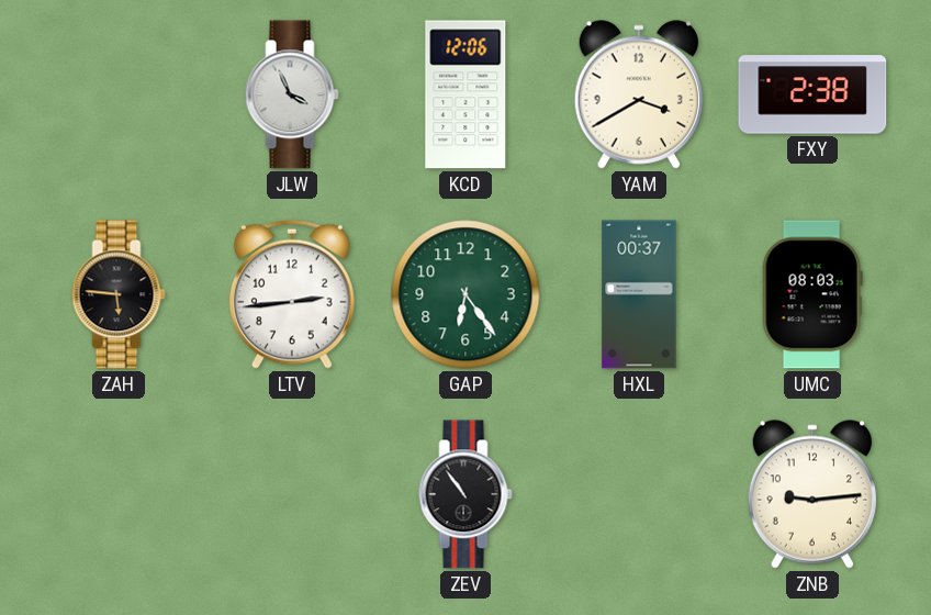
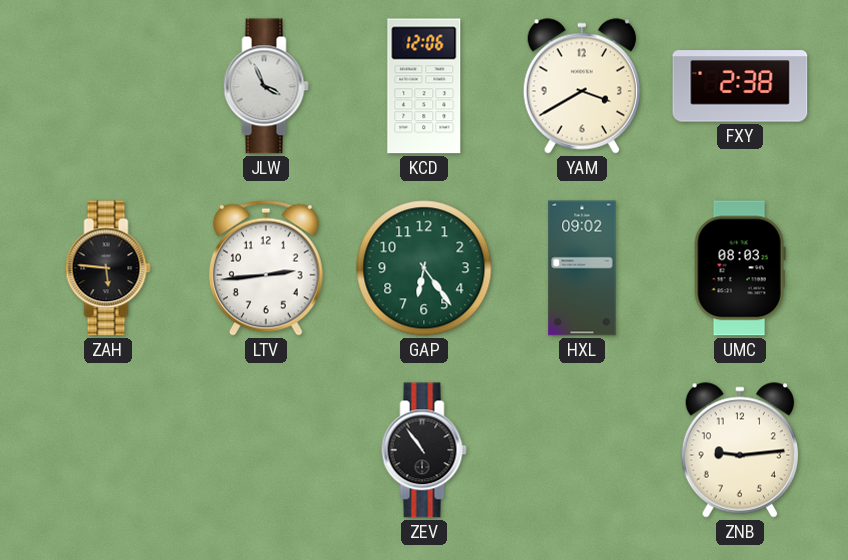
HXL: 00:37 -> 09:02 (582, 268)
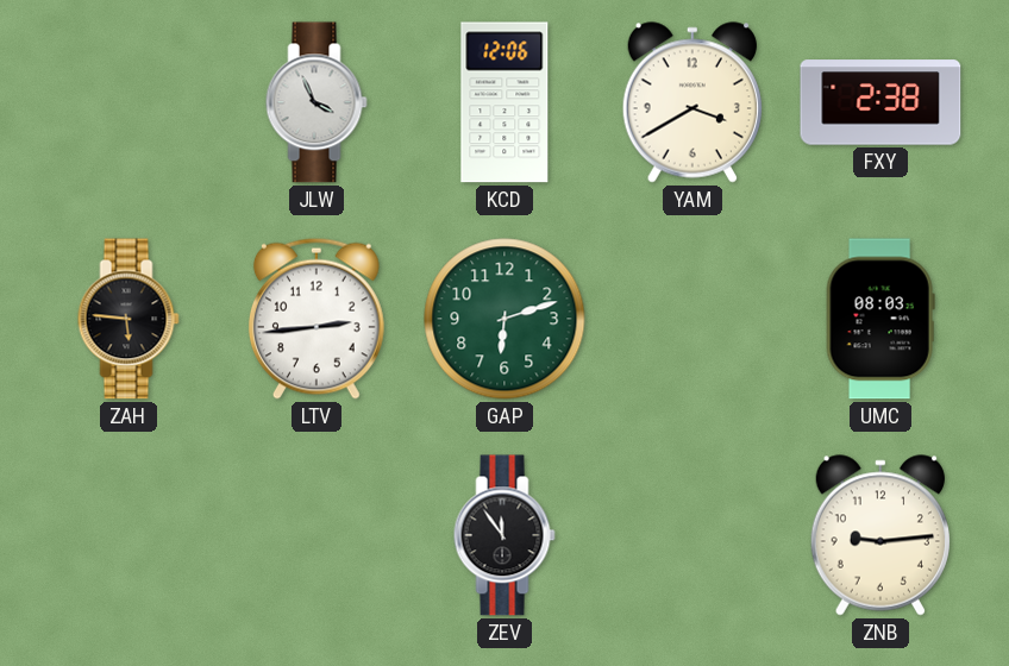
GAP: 6:24 -> 6:12 (504, 319)
HXL: 09:02 -> none (582, 268)
ZEV: 10:54 -> 11:54 (504, 535)
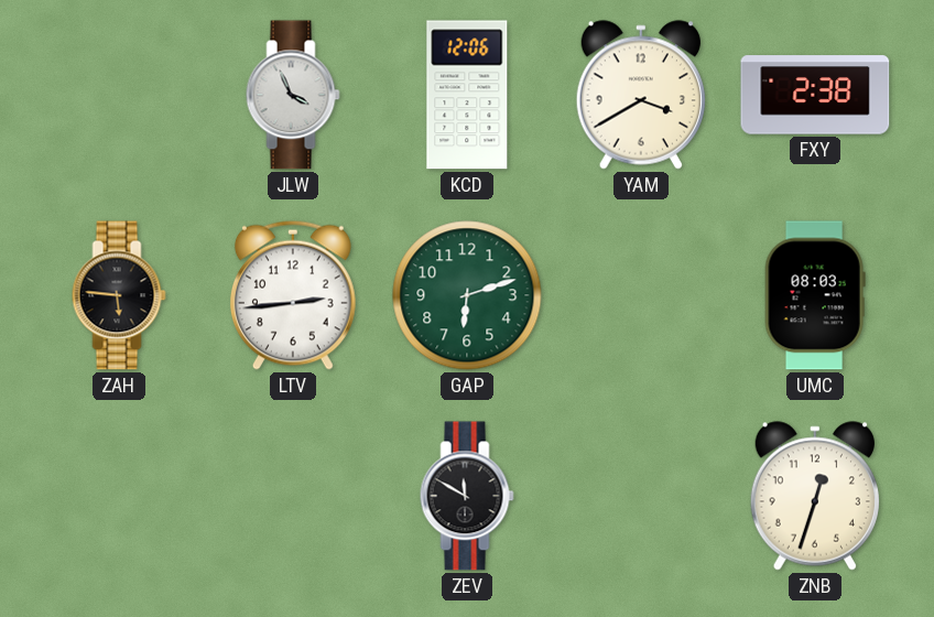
ZEV: 11:54 -> 11:50 (467, 496)
ZNB: 9:14 -> 12:33 (815, 496)
